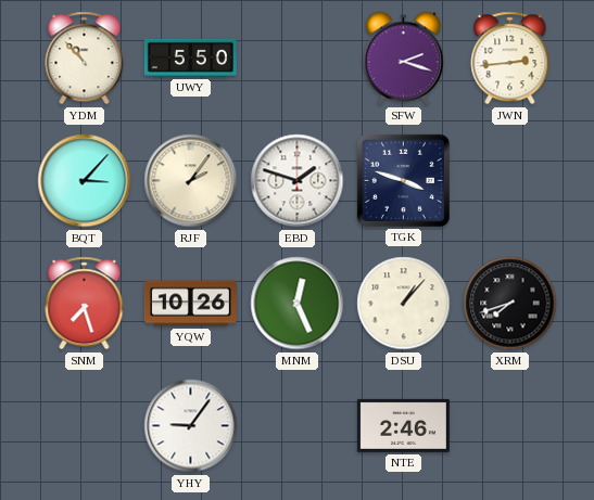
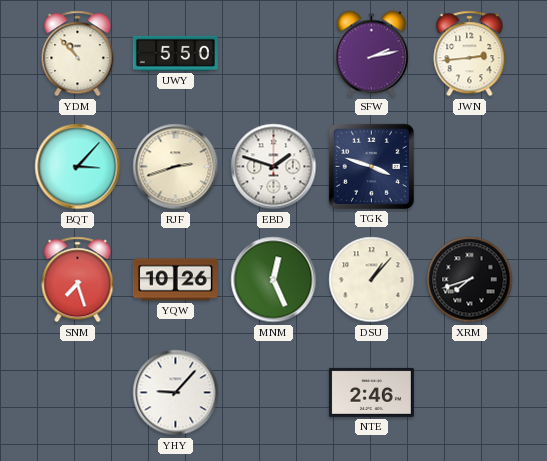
SFW: 2:18 -> 2:13 (371, 54)
RJF: 2:06 -> 2:42 (176, 167)
YHY: 9:06 -> 9:07 (176, 393)
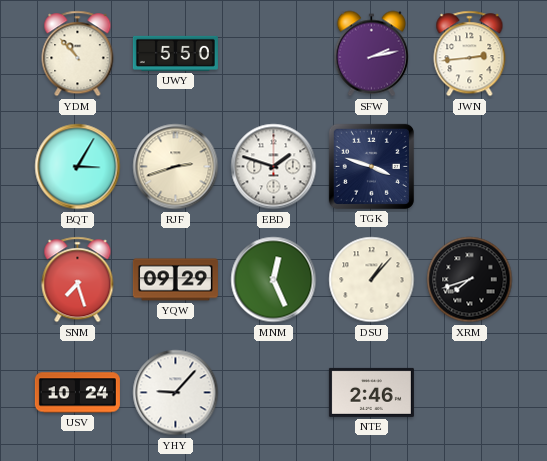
BQT: 3:07 -> 3:05 (78, 167)
YQW: 10:26 -> 09:29 (175, 280)
USV: none -> 10:24 (77, 393)
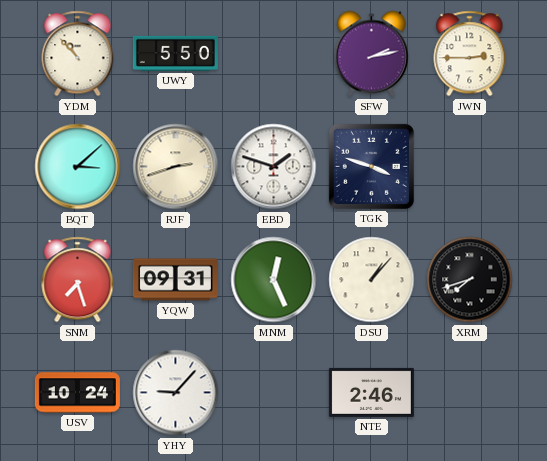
JWN: 2:44 -> 2:45 (470, 54)
BQT: 3:05 -> 3:08 (78, 167)
YQW: 09:29 -> 09:31 (175, 280)
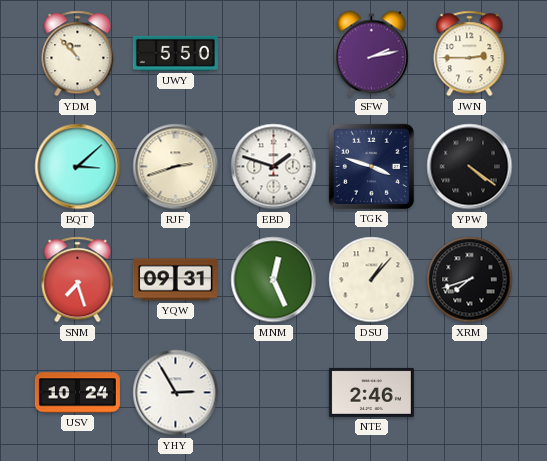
YPW: none -> 4:21 (470, 167)
YHY: 9:07 -> 2:55 (176, 393)
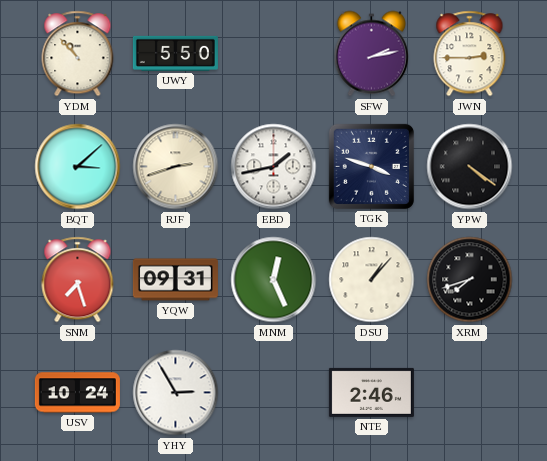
EBD: 1:48 -> 1:43 (274, 167)
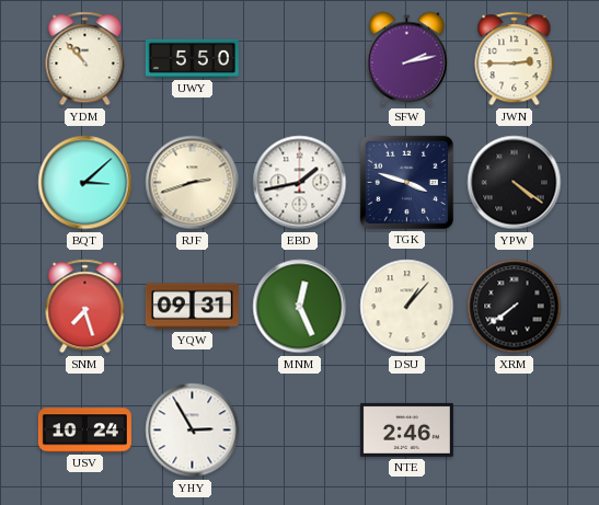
XRM: 7:42 -> 7:39 (515, 307)
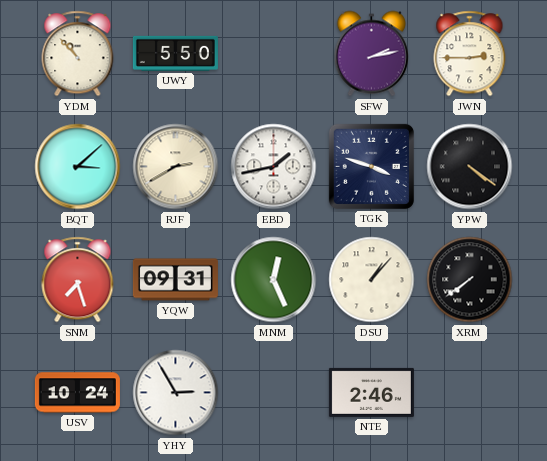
RJF: 2:42 -> 2:40 (176, 167)
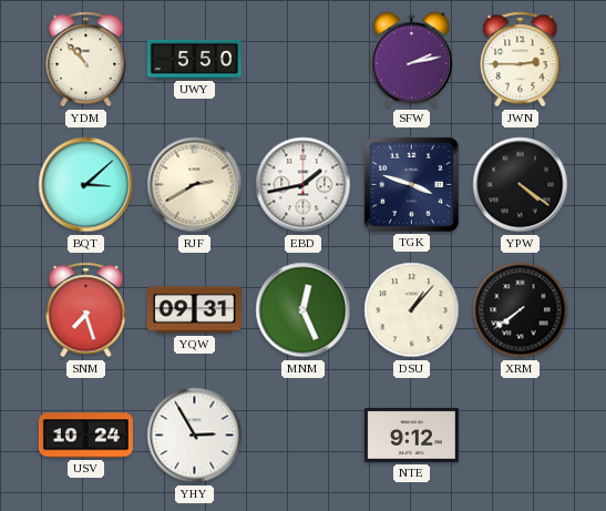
NTE: 2:46 -> 9:12 (411, 435)
